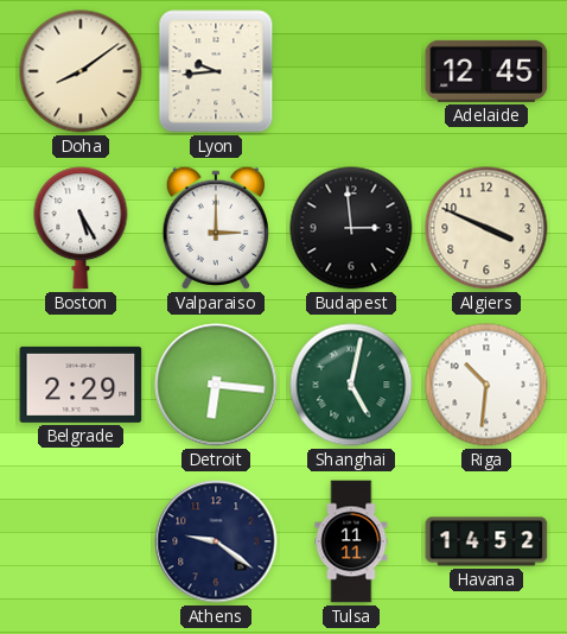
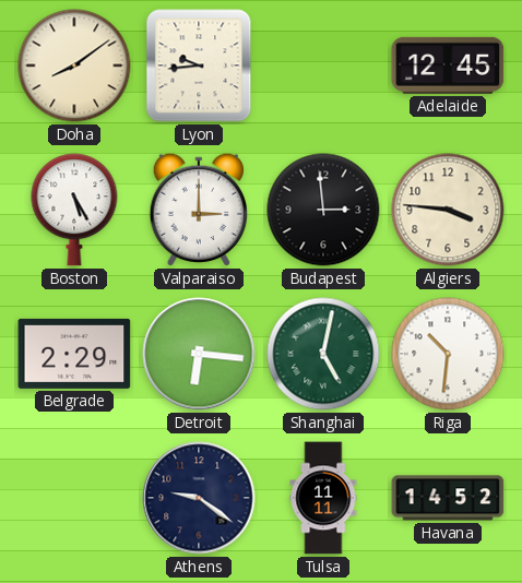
Algiers: 3:49 -> 3:46 (448, 210)
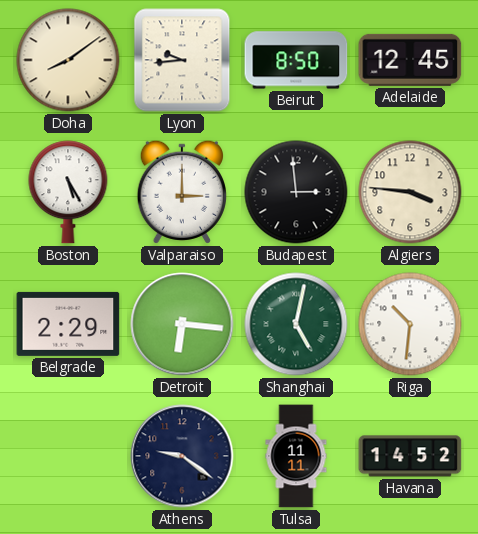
Beirut: none -> 8:50 (296, 60)
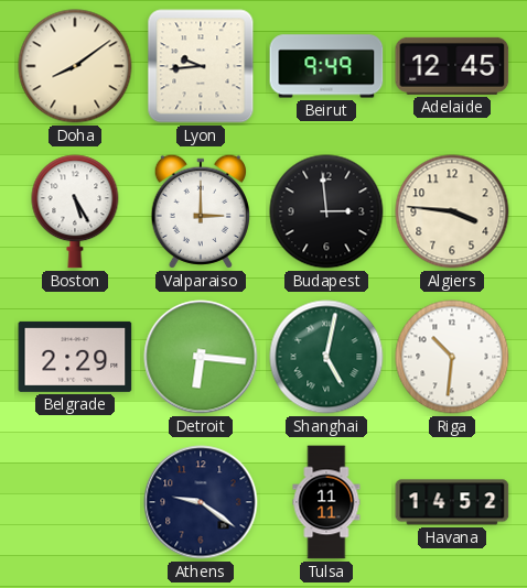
Beirut: 8:50 -> 9:49 (326, 66)
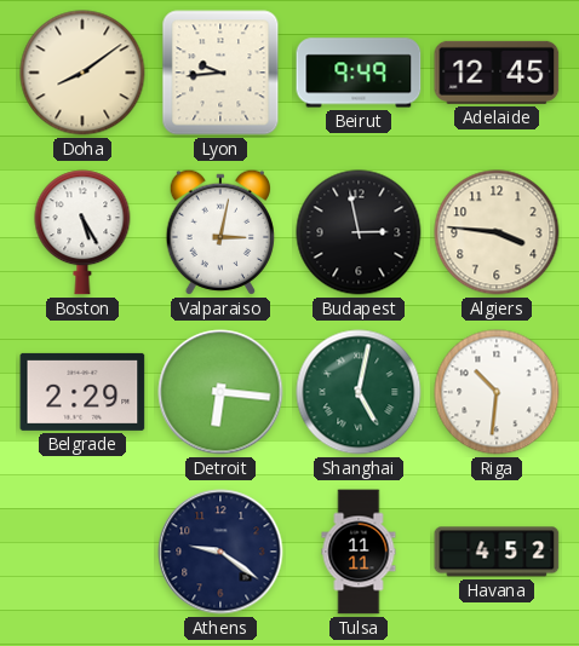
Valparaiso: 3:00 -> 3:02 (219, 232)
Budapest: 2:59 -> 2:58 (359, 232)
Havana: 14:52 -> 4:52 (497, 552)
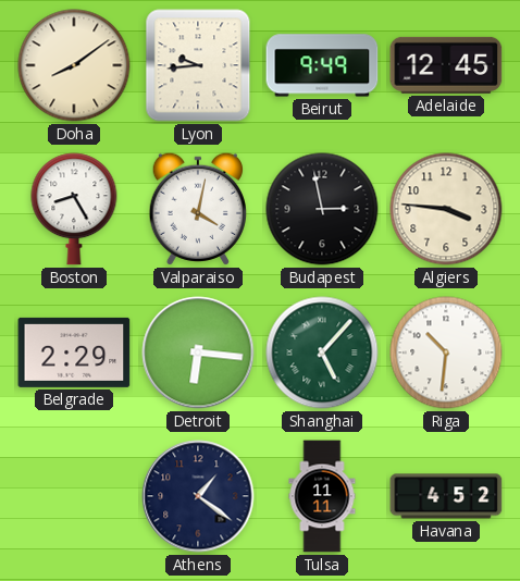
Boston: 5:25 -> 8:25 (74, 209)
Valparaiso: 3:02 -> 4:02 (197, 209)
Shanghai: 5:02 -> 5:07 (322, 353)
Athens: 9:21 -> 1:21 (198, 496)
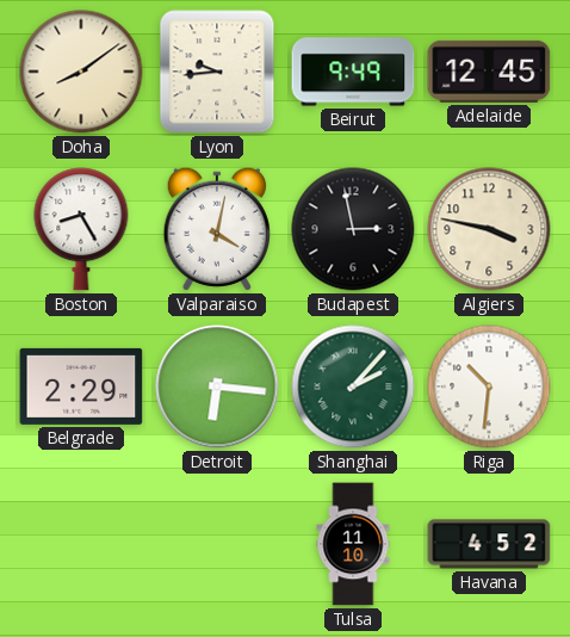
Algiers: 3:46 -> 3:47 (489, 229)
Shanghai: 5:07 -> 2:07 (353, 386)
Athens: 1:21 -> none (198, 496)
Tulsa: 11:11 -> 11:10 (353, 544)
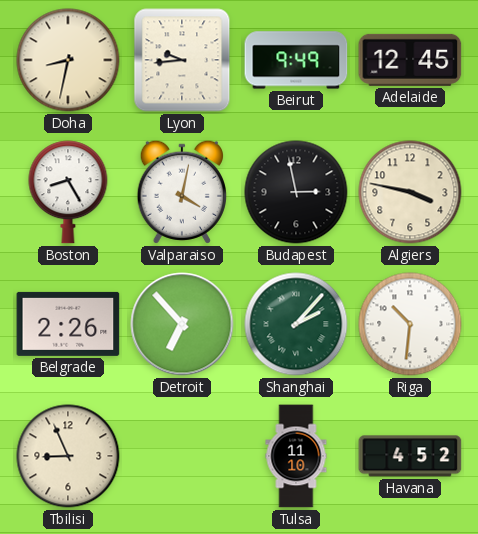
Doha: 8:09 -> 8:32 (68, 60)
Belgrade: 2:29 -> 2:26 (68, 324)
Detroit: 6:16 -> 6:53 (182, 324)
Tbilisi: none -> 8:56 (68, 456)
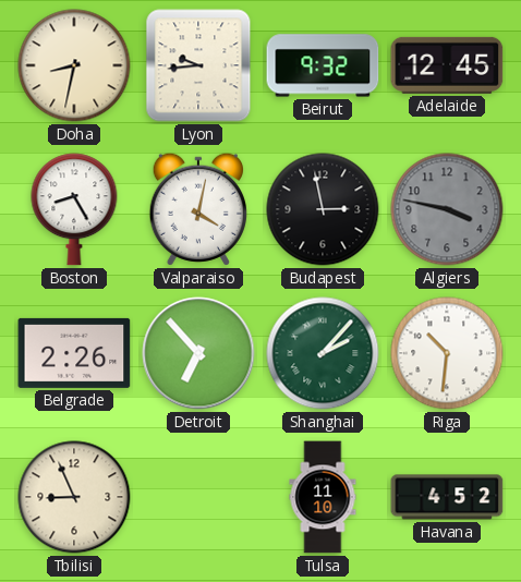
Beirut: 9:49 -> 9:32 (323, 65)
Algiers dial: cream -> grey (447, 209)
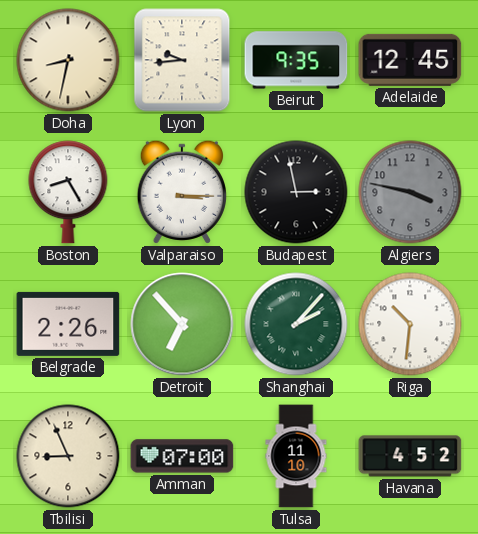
Beirut: 9:32 -> 9:35 (296, 60)
Valparaiso: 4:02 -> 3:15 (181, 192)
Amman: none -> 07:00 (182, 456)
